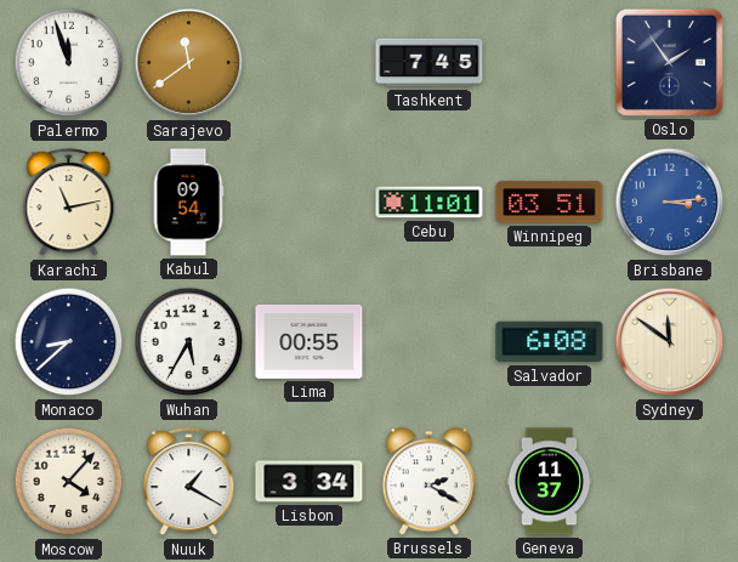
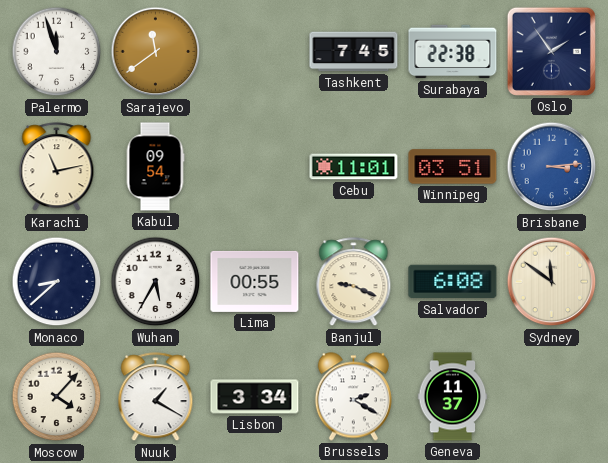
Surabaya: none -> 22:38 (453, 52)
Banjul: none -> 9:19 (354, 282)
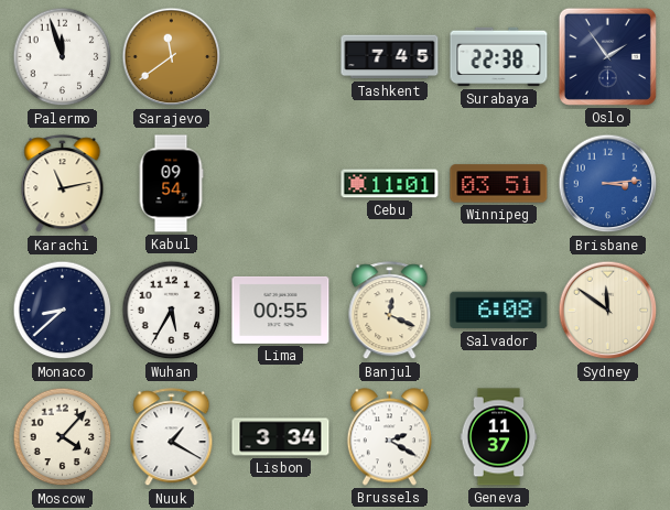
Banjul: 9:19 -> 12:19 (390, 311)
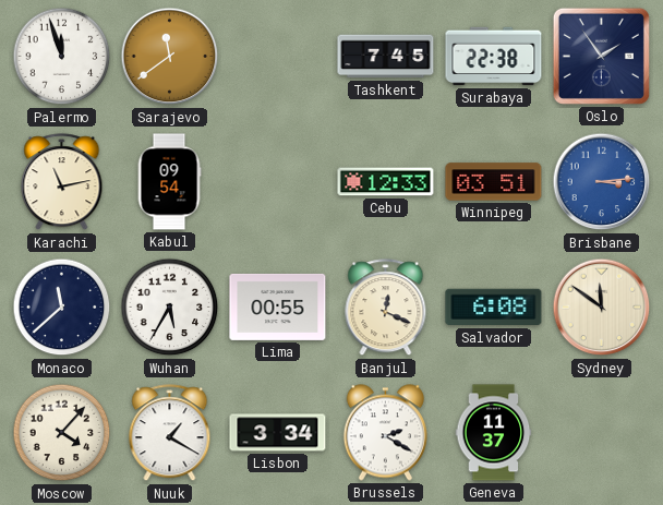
Cebu: 11:01 -> 12:33 (386, 182)
Monaco: 8:38 -> 11:38 (62, 308)
